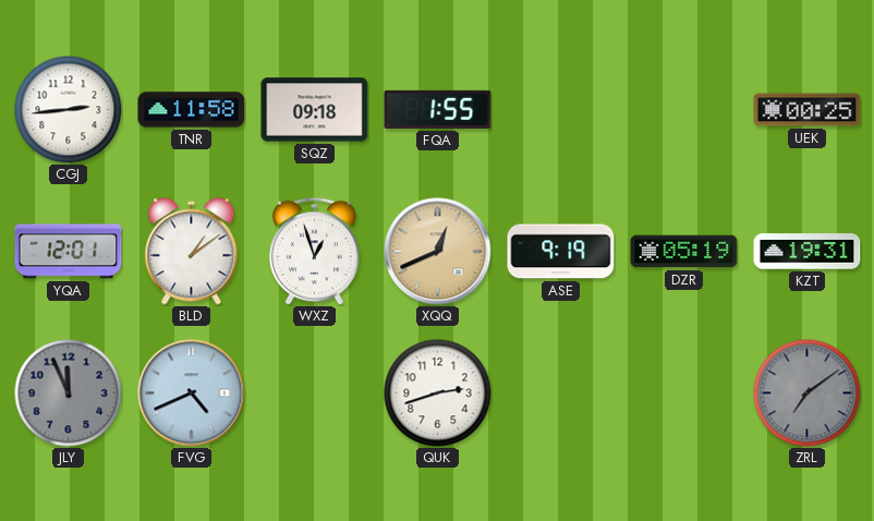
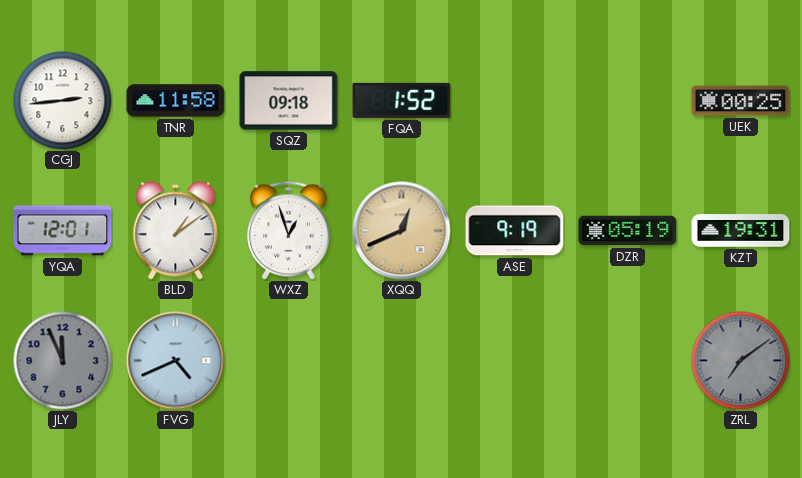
FQA: 1:55 -> 1:52 (402, 100)
QUK: 2:42 -> none (438, 393)
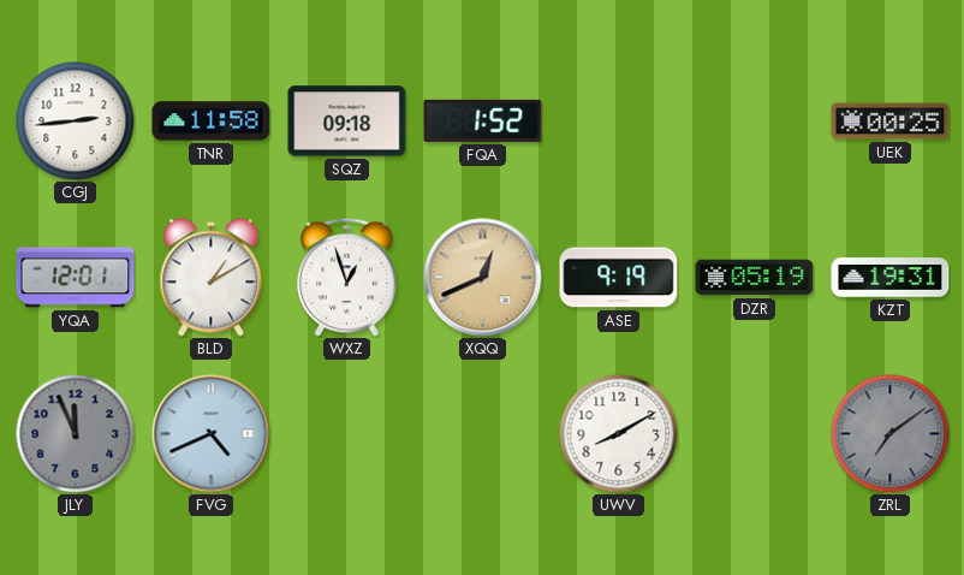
BLD: 1:09 -> 1:10 (212, 278)
UWV: none -> 8:10 (619, 434)
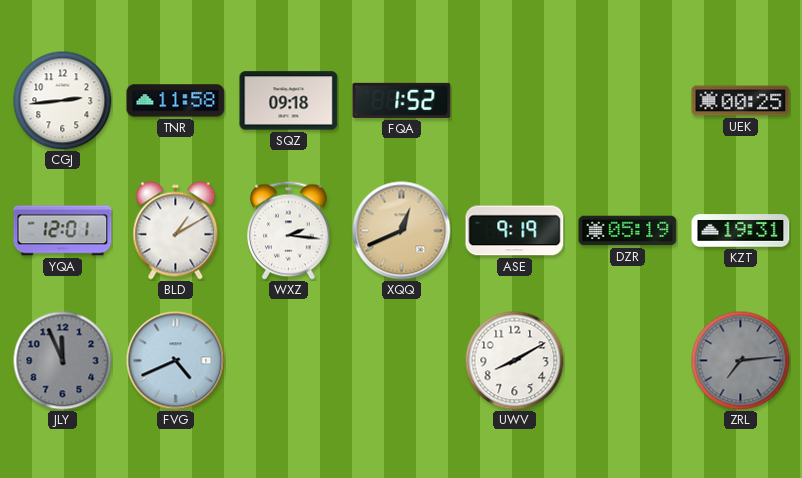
WXZ: 12:57 -> 2:16 (289, 230)
ZRL: 7:09 -> 7:14 (741, 361)
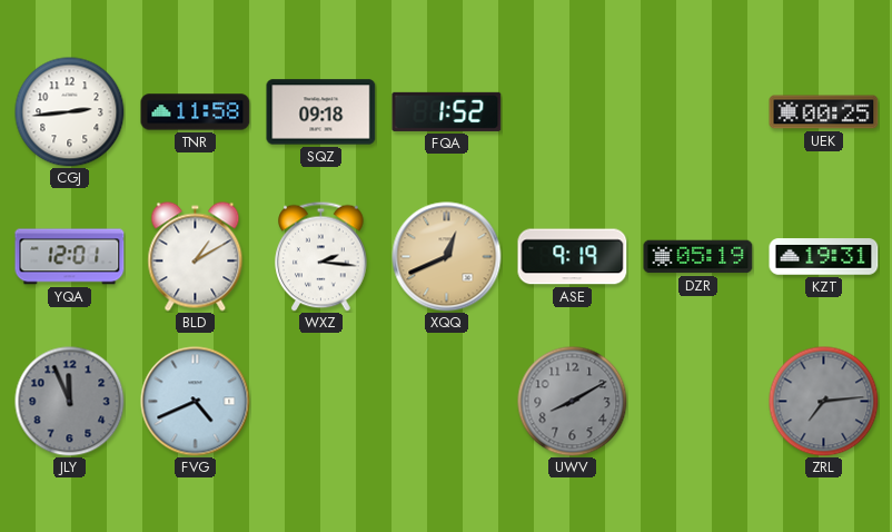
UWV dial: white -> grey (573, 402)
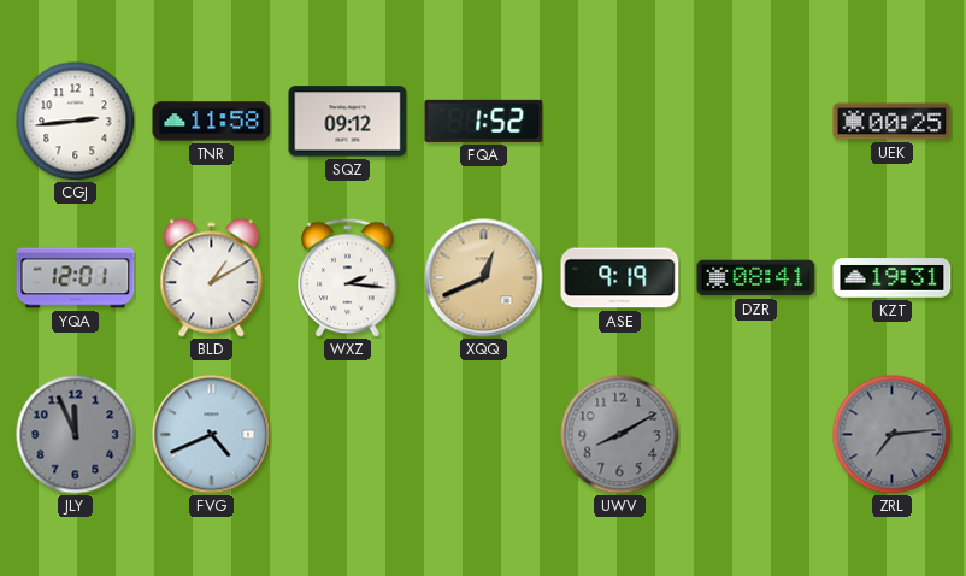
SQZ: 09:18 -> 09:12 (348, 122)
DZR: 05:19 -> 08:41 (756, 278)
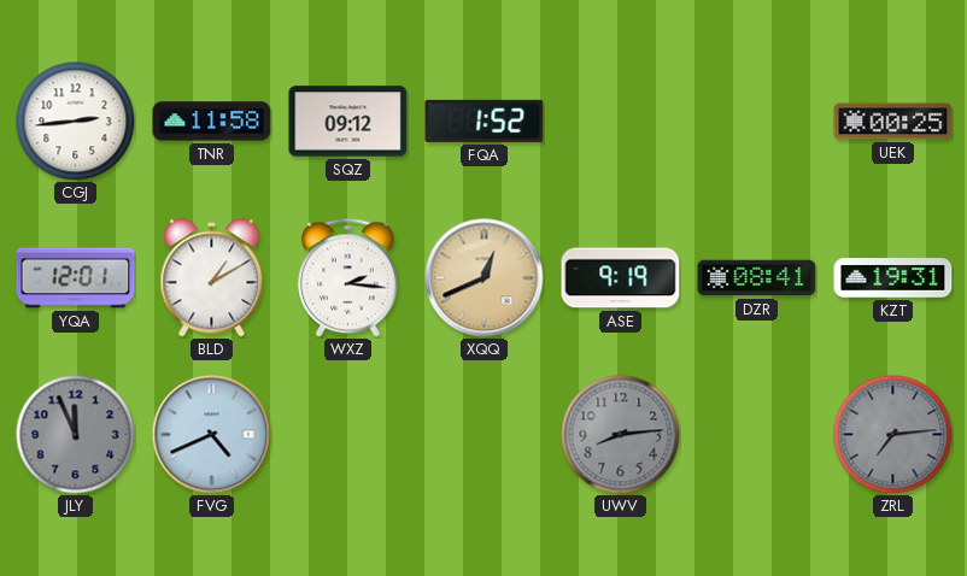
UWV: 8:10 -> 8:14 (621, 435)
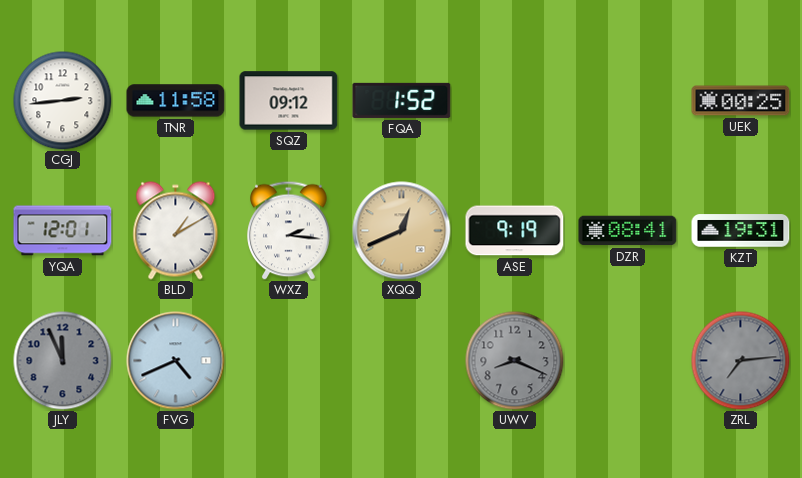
UWV: 8:14 -> 8:19 (515, 361)
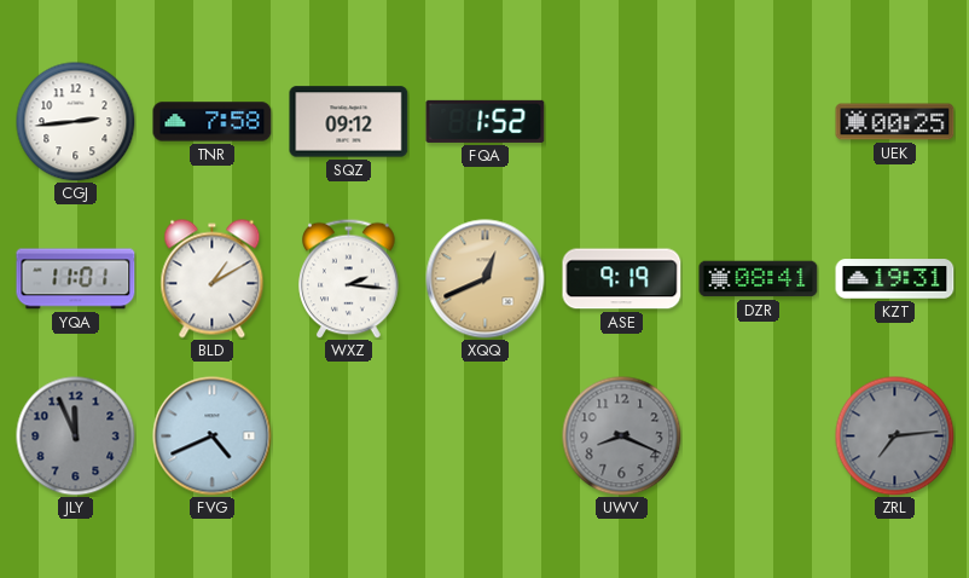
TNR: 11:58 -> 7:58 (213, 122)
YQA: 12:01 -> 11:01 (76, 279)
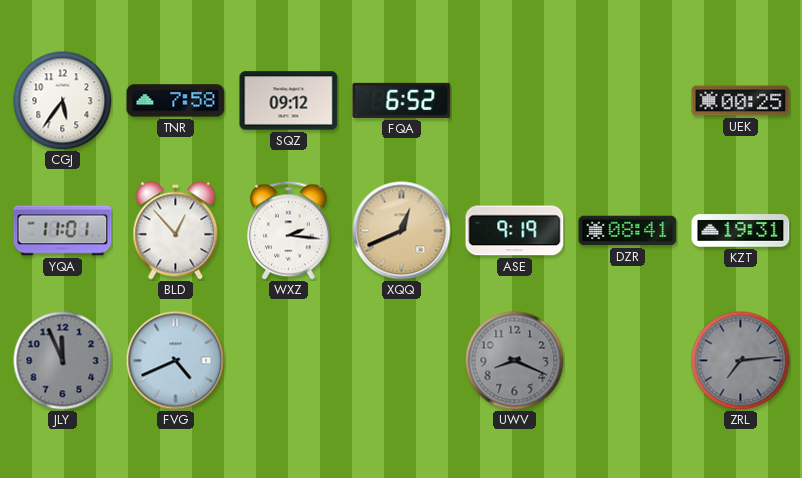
CGJ: 2:44 -> 5:36 (63, 101)
FQA: 1:52 -> 6:52 (402, 100)
BLD: 1:10 -> 12:53 (176, 231)
